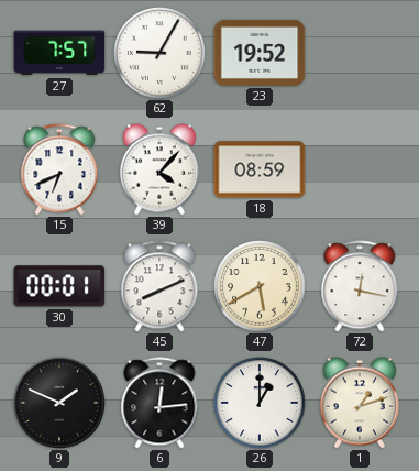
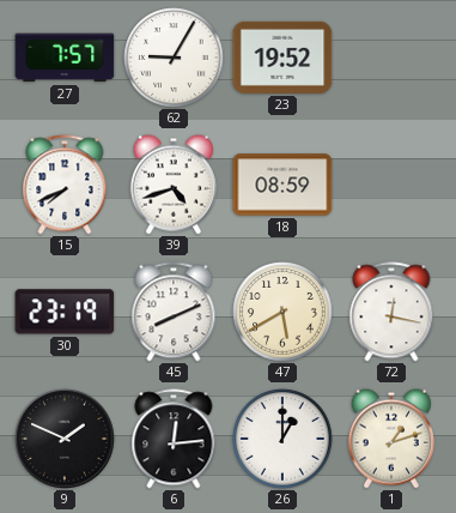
15: 6:41 -> 7:41 (65, 185)
39: 4:07 -> 4:42 (174, 185)
30: 00:01 -> 23:19 (65, 312)
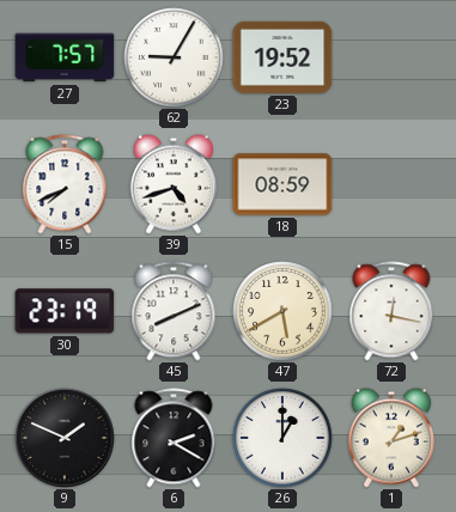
6: 12:14 -> 2:20 (174, 438)
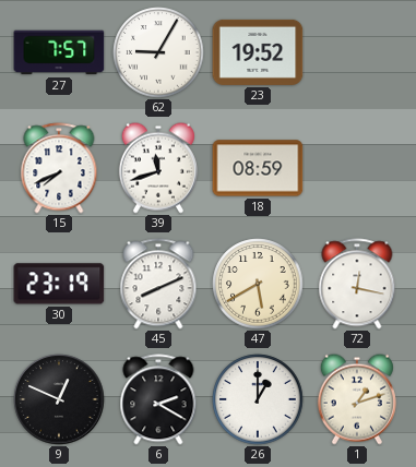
39: 4:42 -> 11:42 (158, 168)
9: 1:49 -> 12:49 (59, 399)
